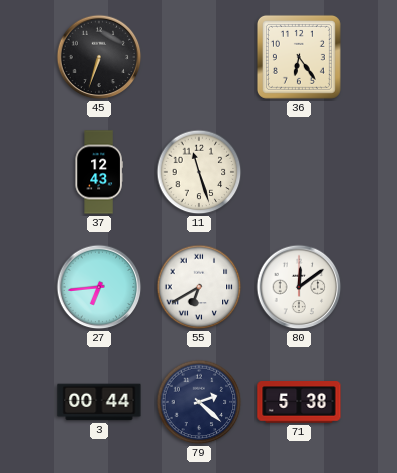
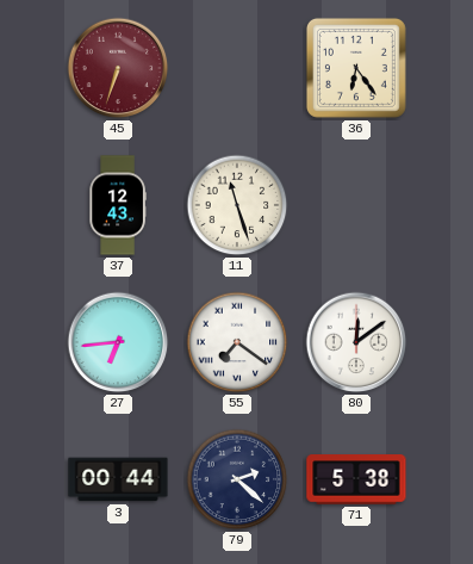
45 dial: black -> burgundy (118, 68)
55: 6:40 -> 7:21 (237, 342)
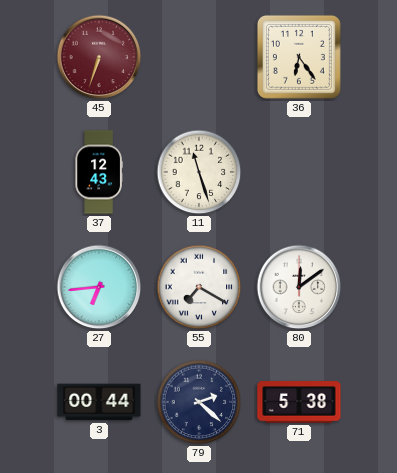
55: 7:21 -> 7:20 (199, 287)
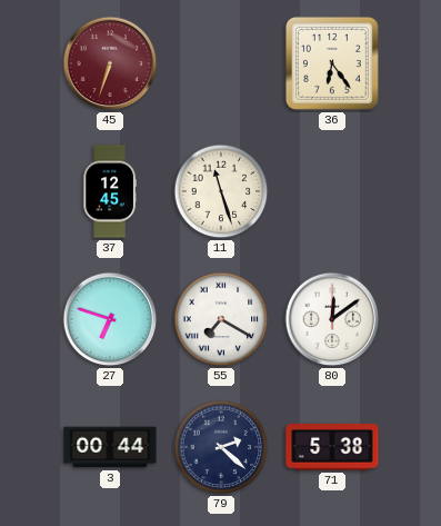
37: 12:43 -> 12:45 (110, 191)
27: 6:44 -> 6:48 (110, 319)
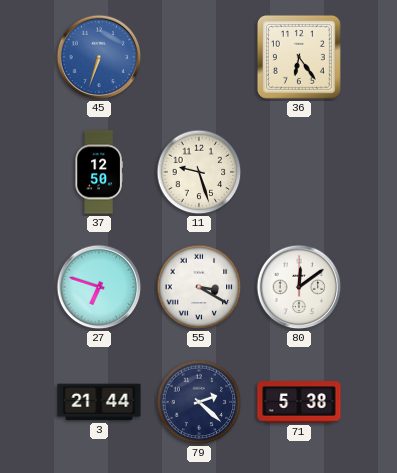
45 dial: burgundy -> blue (99, 57)
37: 12:45 -> 12:50 (99, 172)
11: 11:27 -> 9:27 (199, 172)
55: 7:20 -> 3:20 (199, 287)
3: 00:44 -> 21:44 (99, 402)
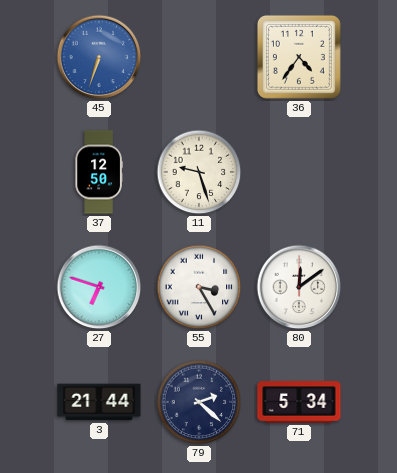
36: 6:24 -> 4:36 (299, 57)
55: 3:20 -> 3:25 (199, 287)
71: 5:38 -> 5:34 (299, 402)
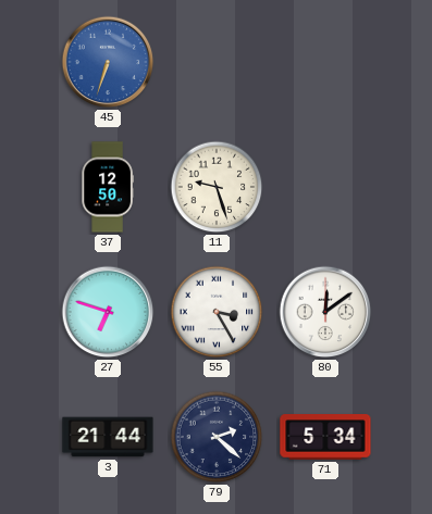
36: 4:36 -> none (299, 57)
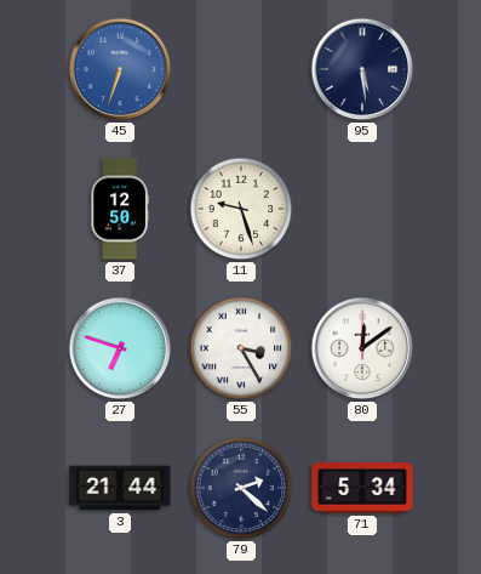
95: none -> 5:29 (362, 69)
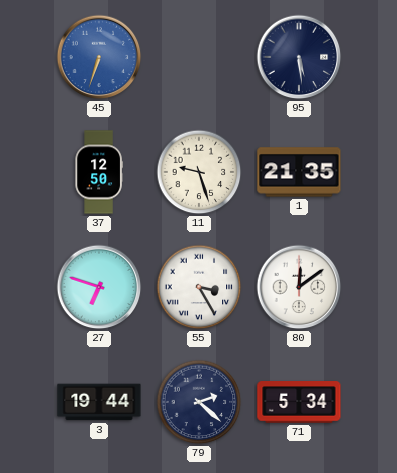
1: none -> 21:35 (299, 172)
3: 21:44 -> 19:44 (99, 402)
